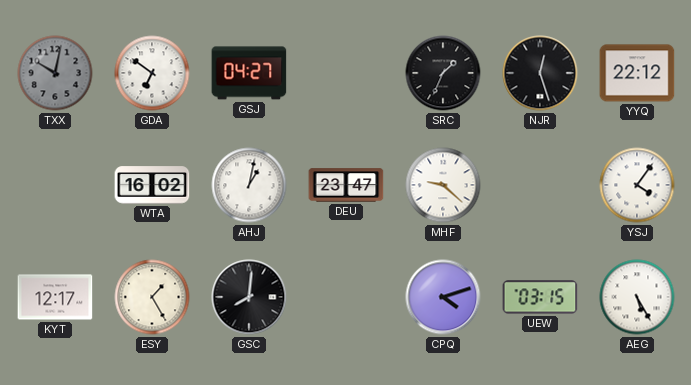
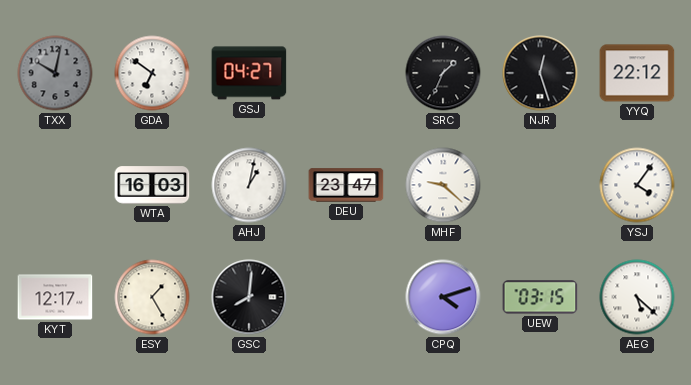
WTA: 16:02 -> 16:03 (152, 185)
AEG: 5:25 -> 5:22 (637, 297)
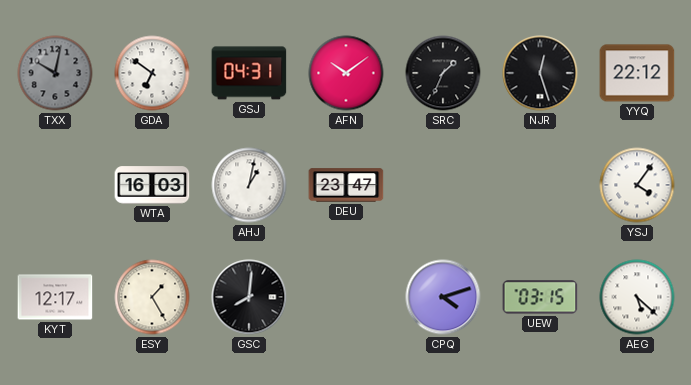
GSJ: 04:27 -> 04:31 (249, 73)
AFN: none -> 10:09 (346, 73)
MHF: 9:22 -> none (443, 185)
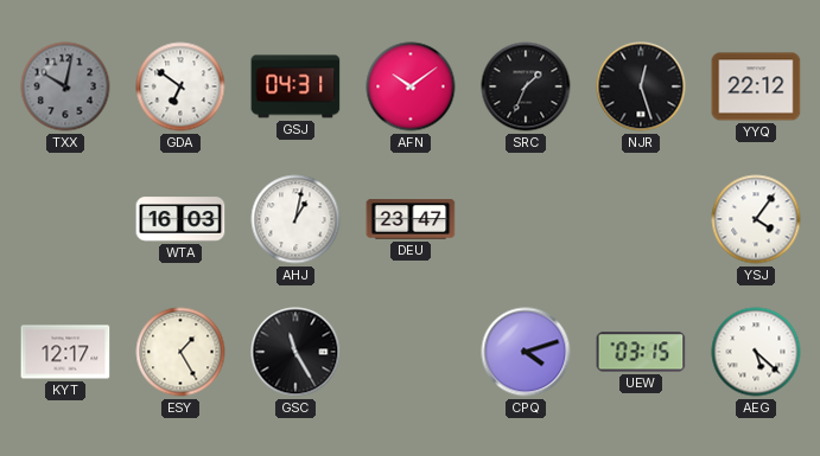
GSC: 8:01 -> 11:25 (295, 352)
